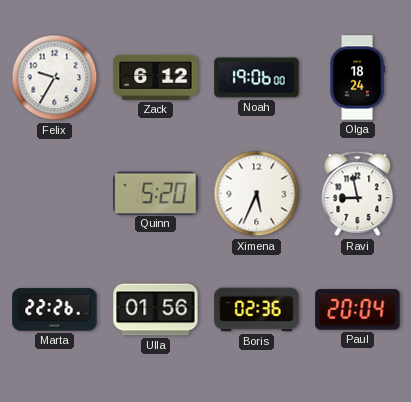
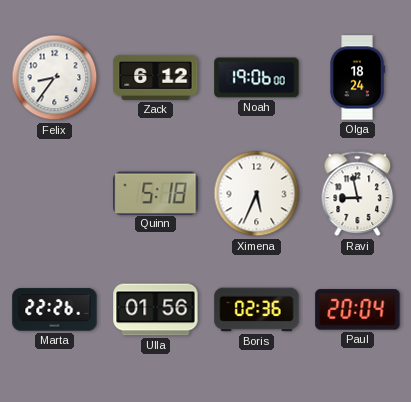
Felix: 9:35 -> 8:36 (55, 78)
Quinn: 5:20 -> 5:18 (156, 193)
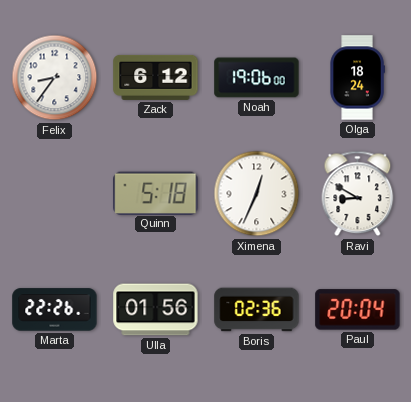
Ximena: 5:34 -> 12:34 (257, 194)
Ravi: 8:58 -> 8:50 (358, 194)
